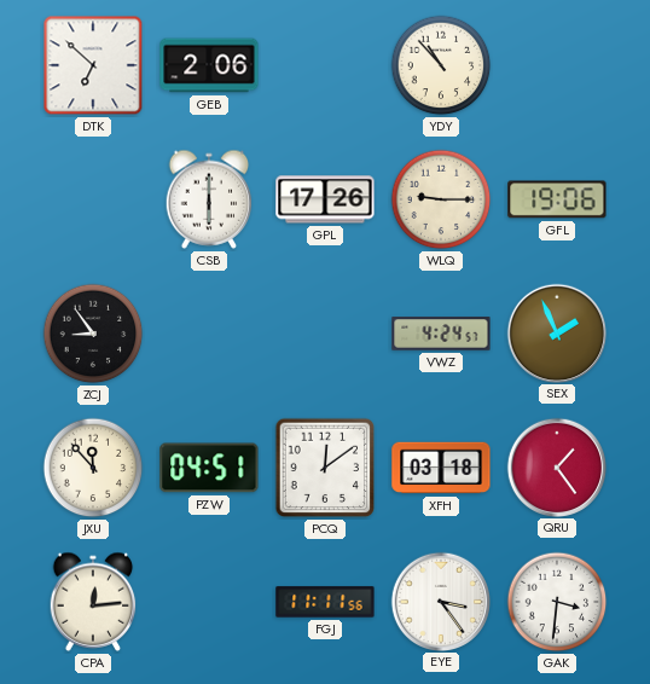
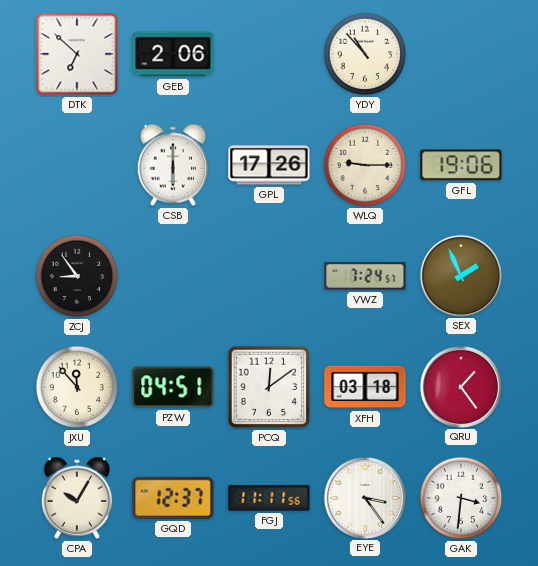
VWZ: 4:24 -> 7:24 (365, 276)
CPA: 12:14 -> 10:05 (77, 498)
GQD: none -> 12:37 (173, 498)
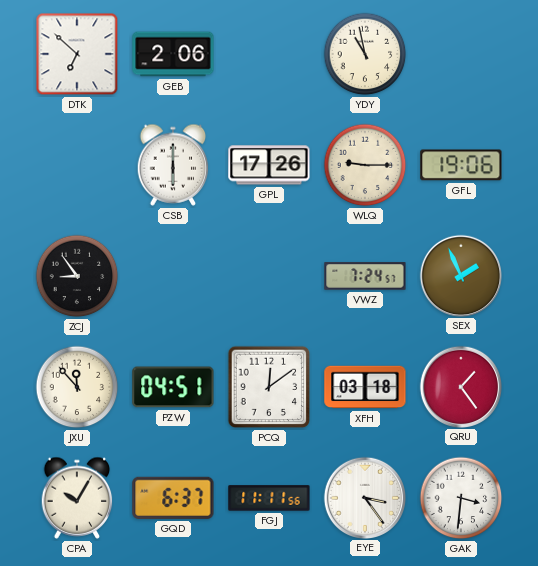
YDY: 10:53 -> 10:58 (365, 54)
GQD: 12:37 -> 6:37 (173, 498)
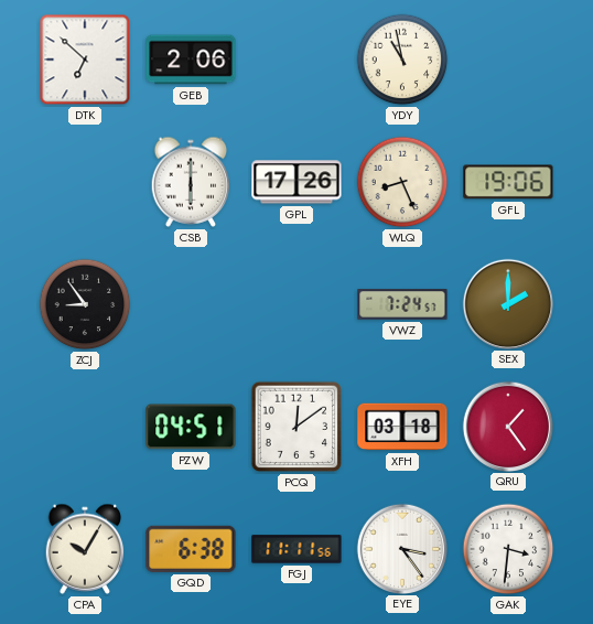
WLQ: 9:15 -> 8:26 (402, 182)
SEX: 1:56 -> 2:00 (507, 303)
JXU: 11:53 -> none (77, 387)
GQD: 6:37 -> 6:38 (191, 549)
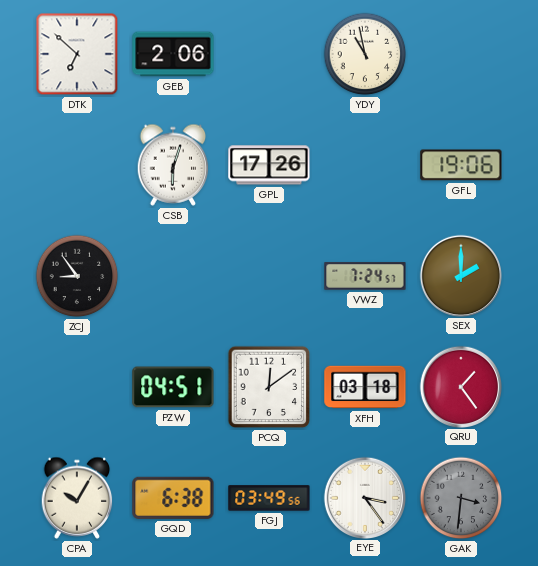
CSB: 6:00 -> 6:03 (173, 165)
WLQ: 8:26 -> none (402, 182)
FGJ: 11:11 -> 03:49 (269, 498)
GAK dial: white -> grey (461, 498)
